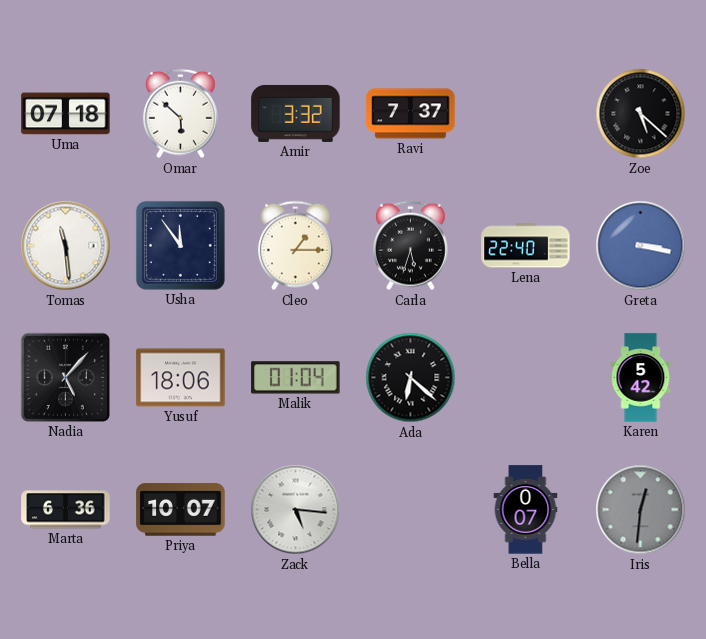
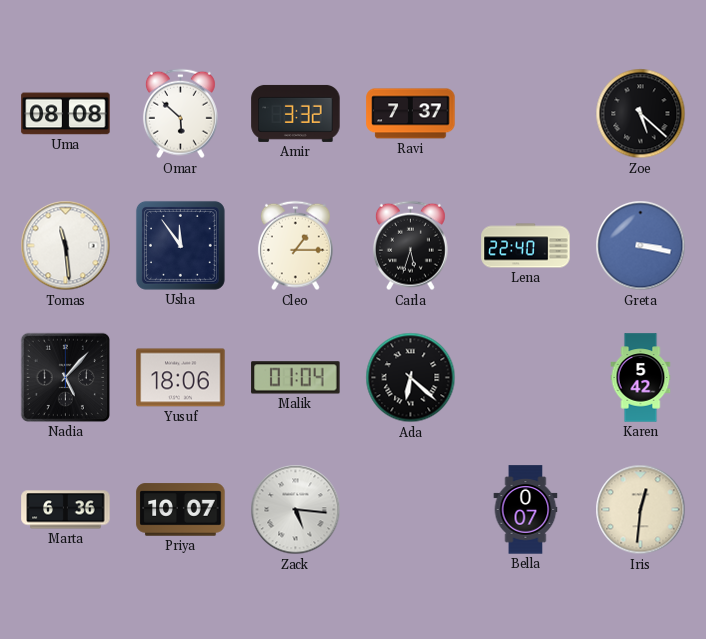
Uma: 07:18 -> 08:08 (66, 114)
Iris dial: grey -> cream (641, 510)
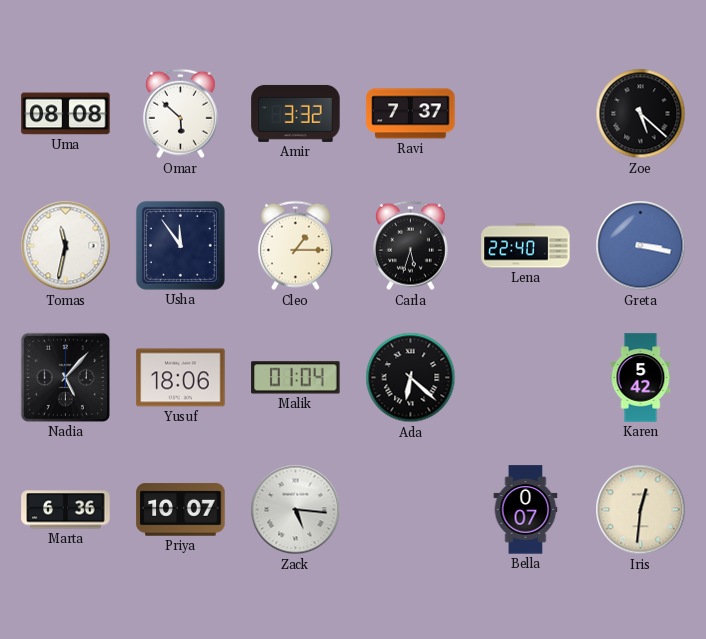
Tomas: 11:29 -> 11:32 (66, 246)
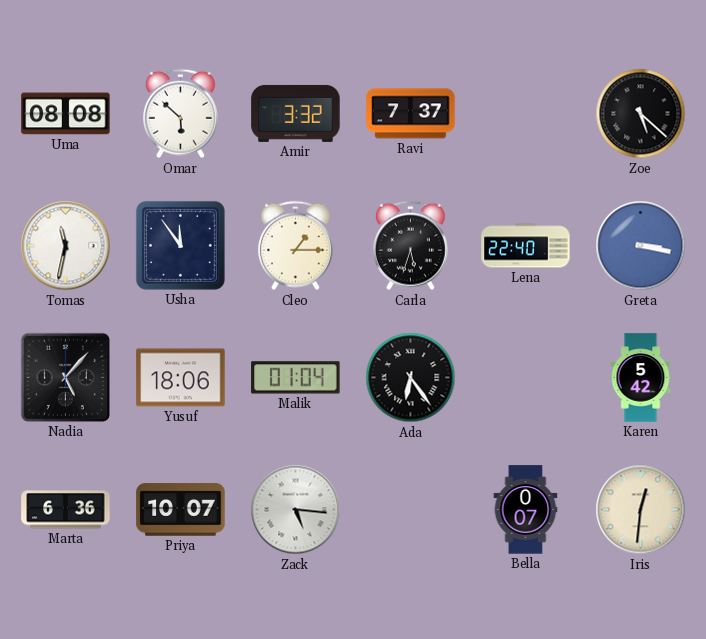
Ada: 6:22 -> 6:24 (411, 378)
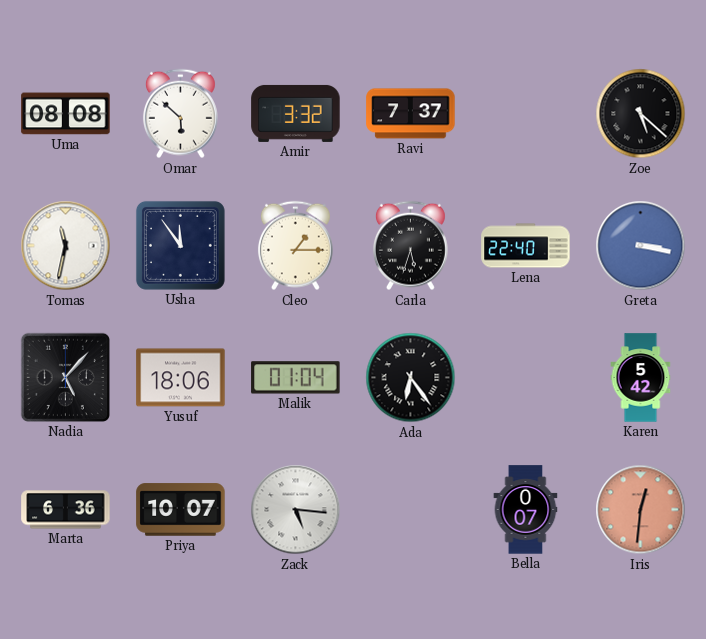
Iris dial: cream -> salmon (641, 510)
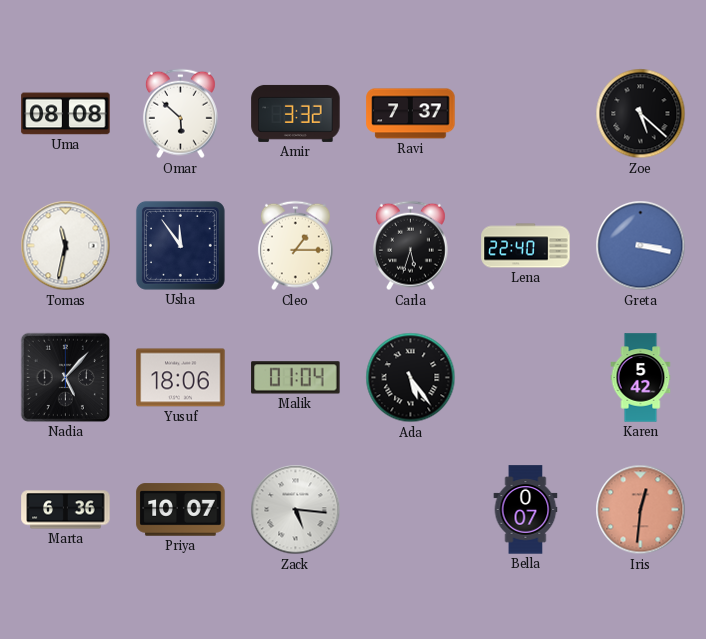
Ada: 6:24 -> 5:24 (411, 378)
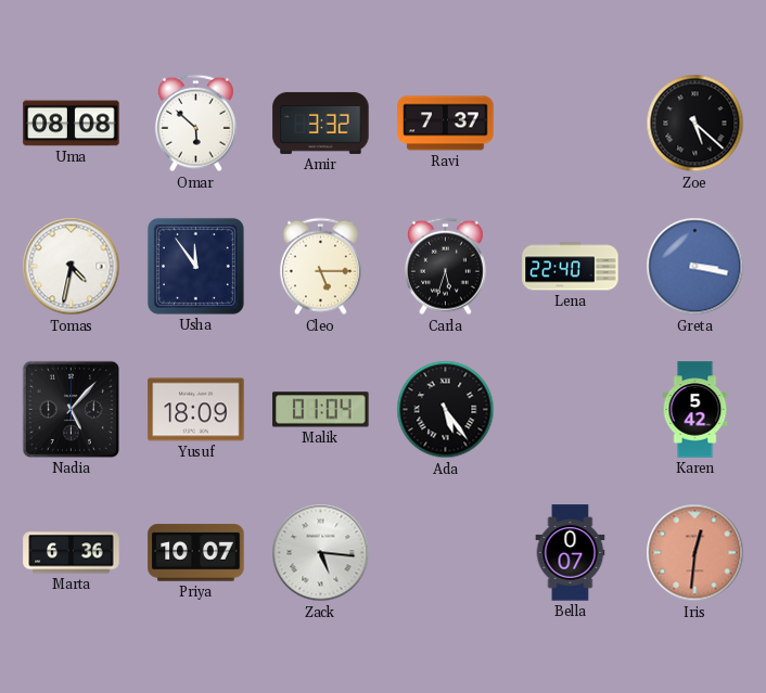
Tomas: 11:32 -> 4:32 (72, 267)
Cleo: 1:15 -> 5:15 (320, 267)
Yusuf: 18:06 -> 18:09 (196, 410)
